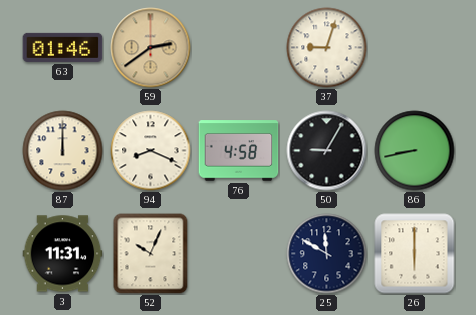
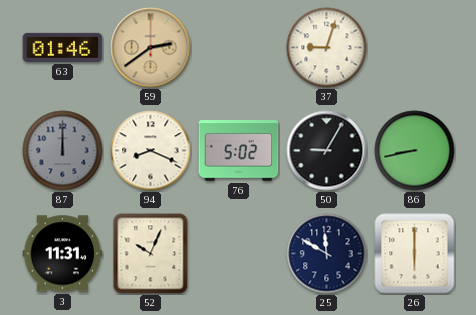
87 dial: cream -> grey (63, 151)
76: 4:58 -> 5:02 (239, 151)
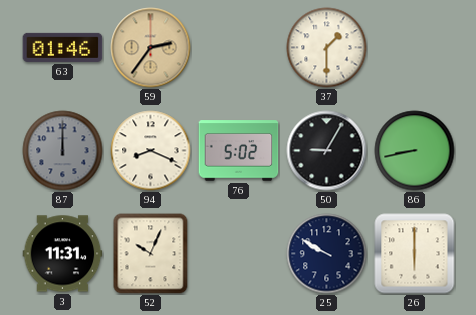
59: 2:39 -> 2:36 (151, 48)
37: 9:03 -> 1:30 (327, 48)
25: 11:50 -> 9:50 (327, 254)
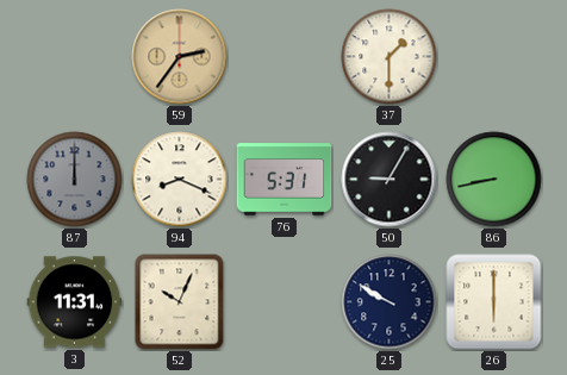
63: 01:46 -> none (63, 47)
76: 5:02 -> 5:31 (285, 180)
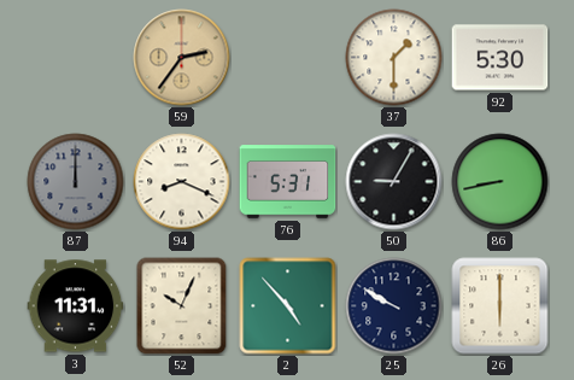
92: none -> 5:30 (500, 58)
2: none -> 4:53 (288, 306)
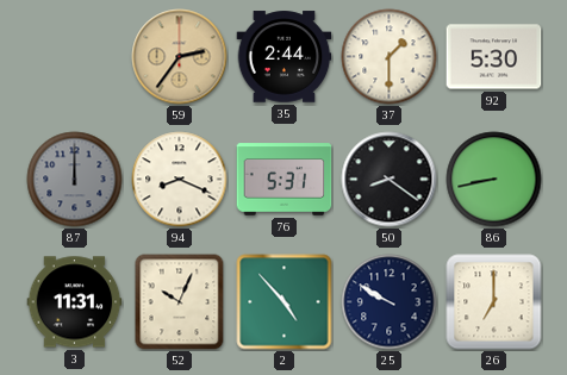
35: none -> 2:44 (285, 57)
50: 9:05 -> 8:21 (390, 180)
26: 6:00 -> 7:00 (494, 302)
